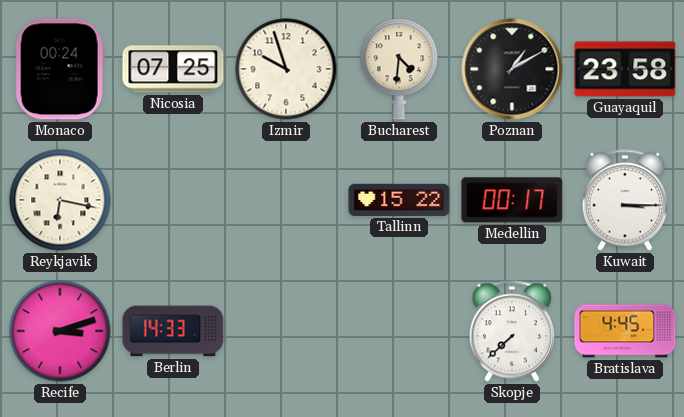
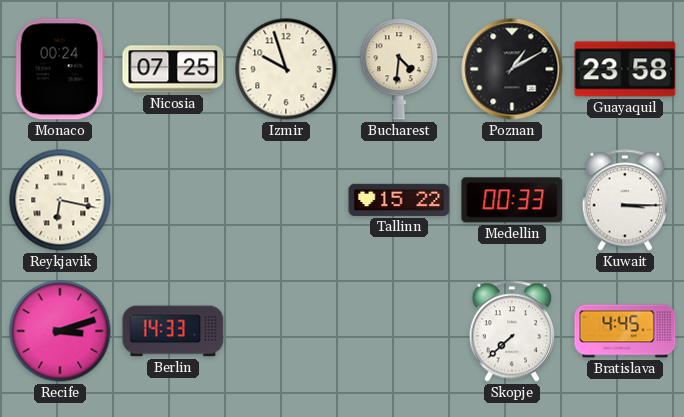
Medellin: 00:17 -> 00:33 (512, 200)
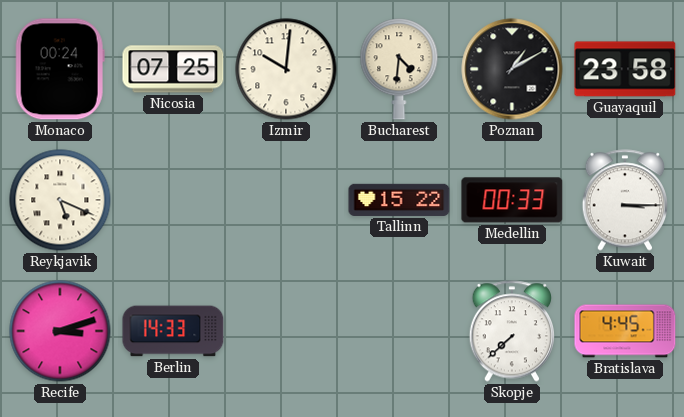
Izmir: 9:57 -> 10:01 (286, 69)
Reykjavik: 6:17 -> 5:19 (60, 200)
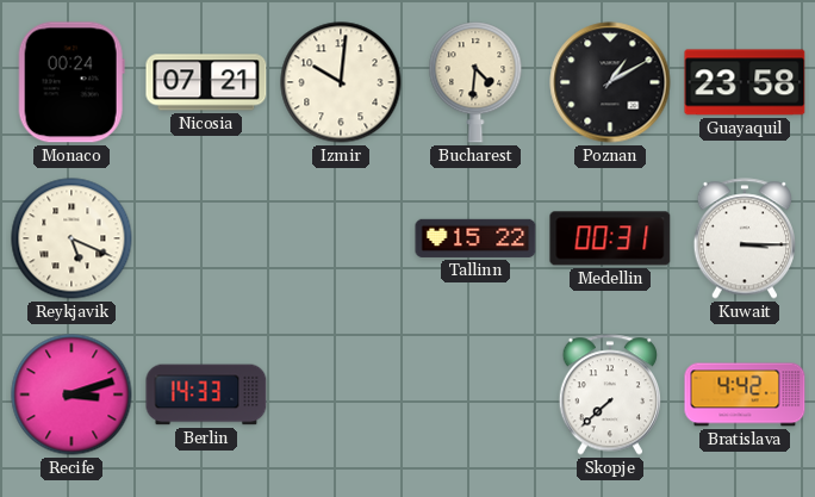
Nicosia: 07:25 -> 07:21 (206, 82)
Medellin: 00:33 -> 00:31 (610, 238)
Bratislava: 4:45 -> 4:42 (745, 395)
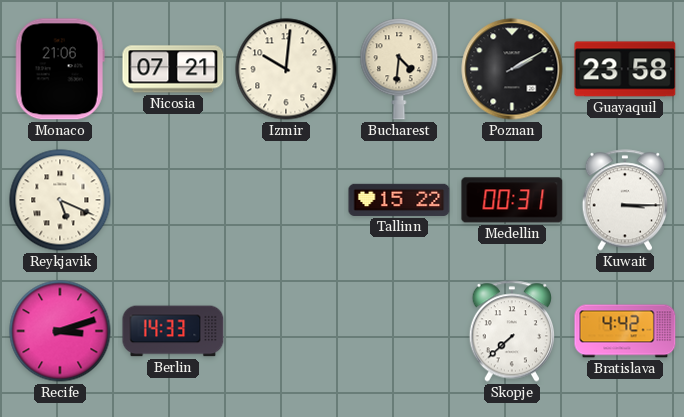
Monaco: 00:24 -> 21:06 (60, 69)
Poznan: 1:10 -> 2:10 (512, 69)
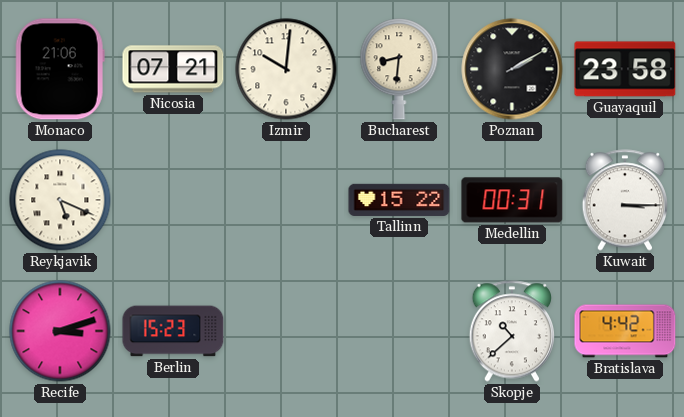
Bucharest: 4:31 -> 8:31 (399, 69)
Berlin: 14:33 -> 15:23 (173, 331)
Skopje: 7:38 -> 10:38 (511, 331)
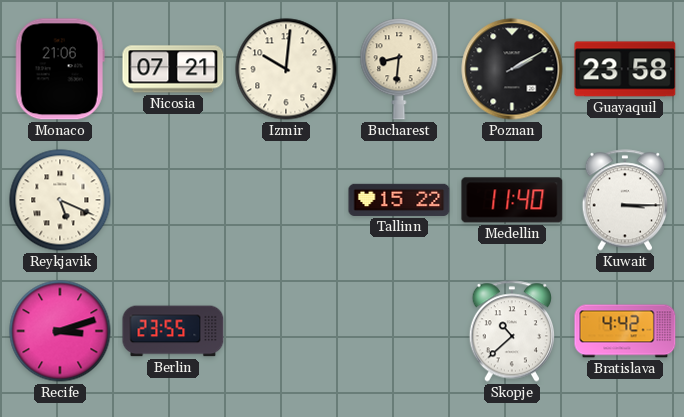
Medellin: 00:31 -> 11:40 (512, 200)
Berlin: 15:23 -> 23:55 (173, 331)
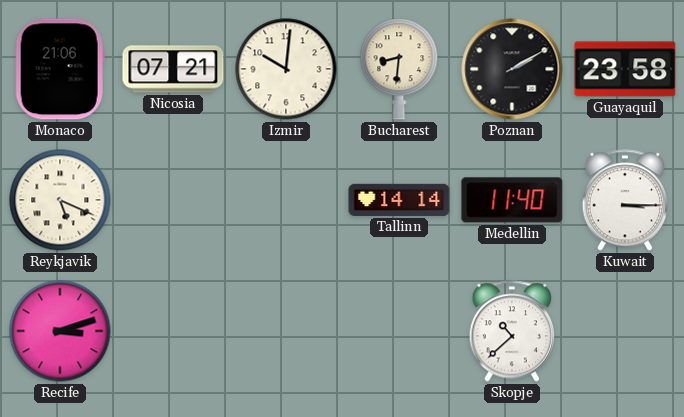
Tallinn: 15:22 -> 14:14 (399, 200)
Berlin: 23:55 -> none (173, 331)
Bratislava: 4:42 -> none (625, 331)
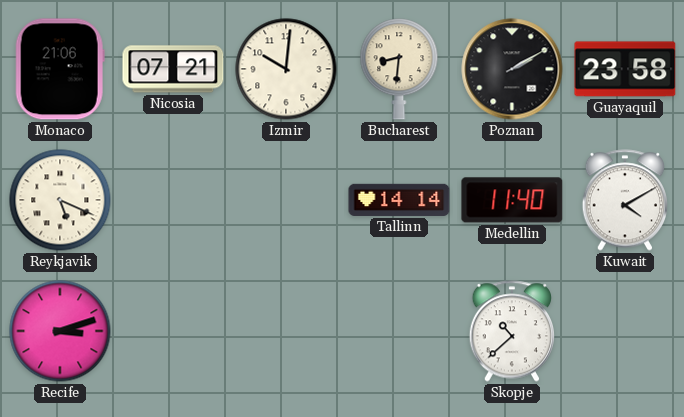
Kuwait: 3:15 -> 4:10 (624, 200)
